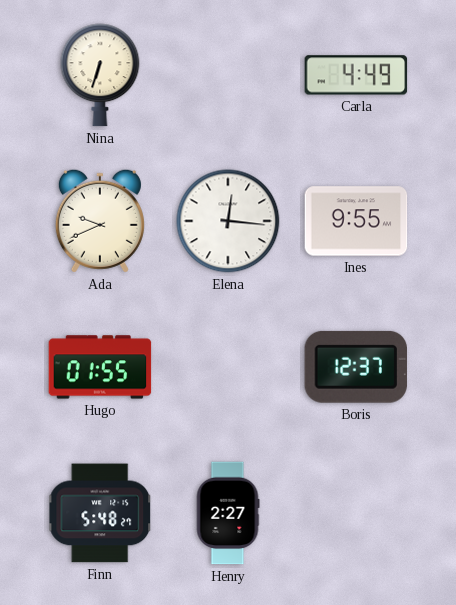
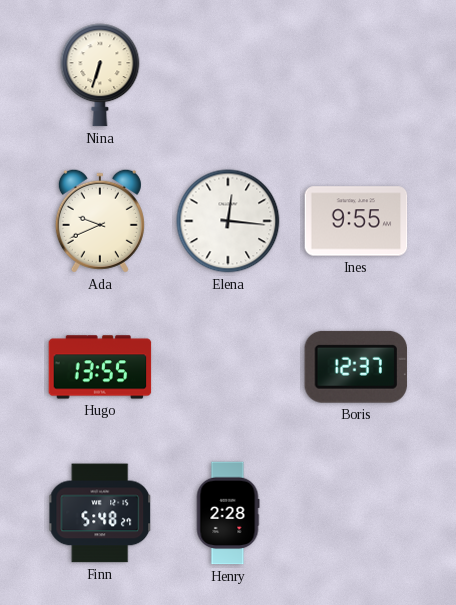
Carla: 4:49 -> none (356, 75)
Hugo: 01:55 -> 13:55 (100, 367)
Henry: 2:27 -> 2:28 (228, 513)
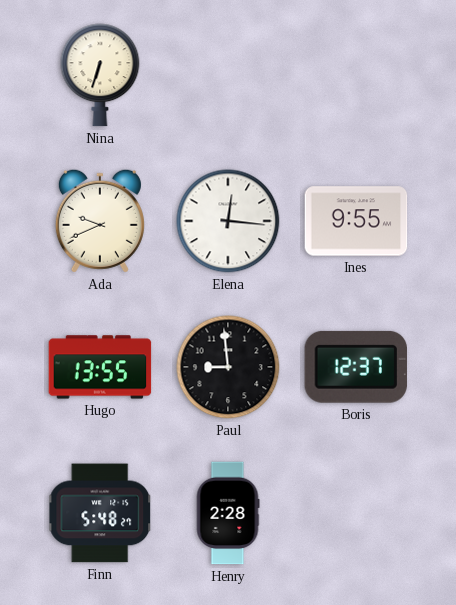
Paul: none -> 8:59 (228, 367)
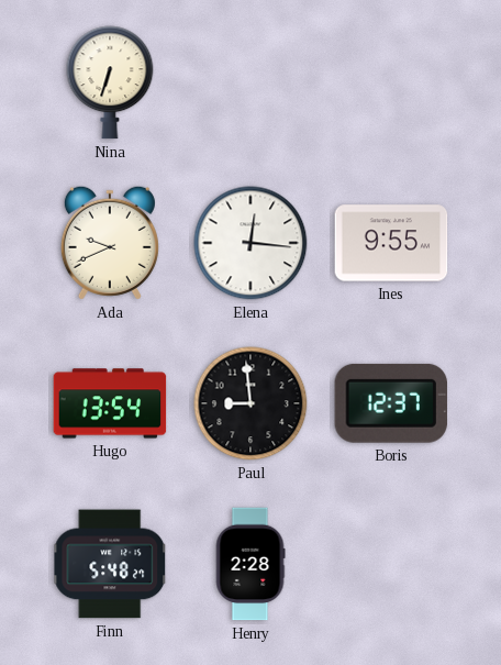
Hugo: 13:55 -> 13:54 (110, 403)
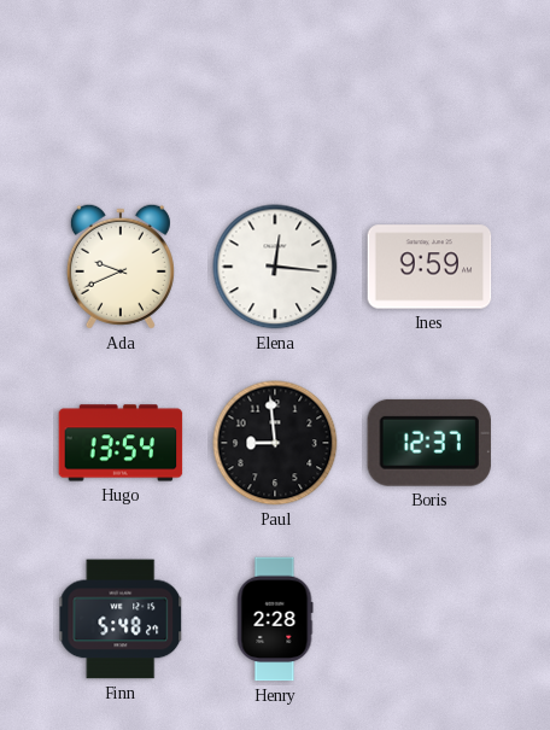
Nina: 6:33 -> none (110, 82)
Ines: 9:55 -> 9:59 (429, 267)
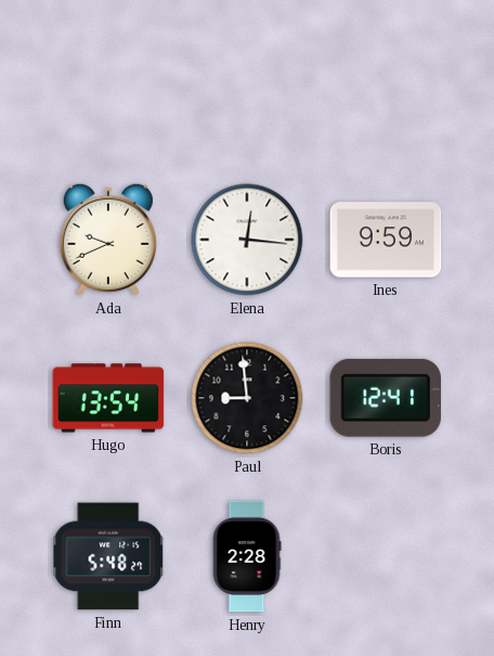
Boris: 12:37 -> 12:41 (386, 398)
